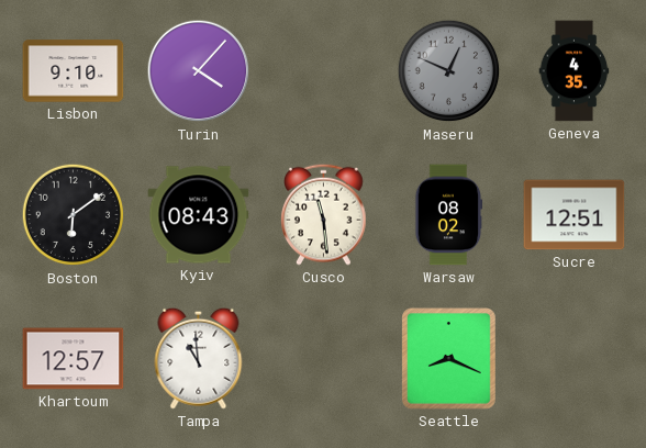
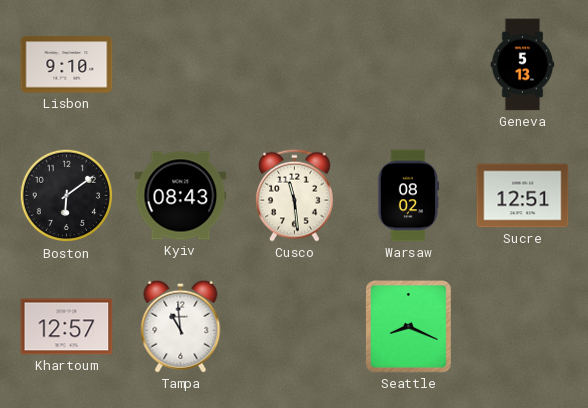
Turin: 4:07 -> none (199, 71)
Maseru: 12:49 -> none (449, 71)
Geneva: 4:35 -> 5:13 (523, 65)
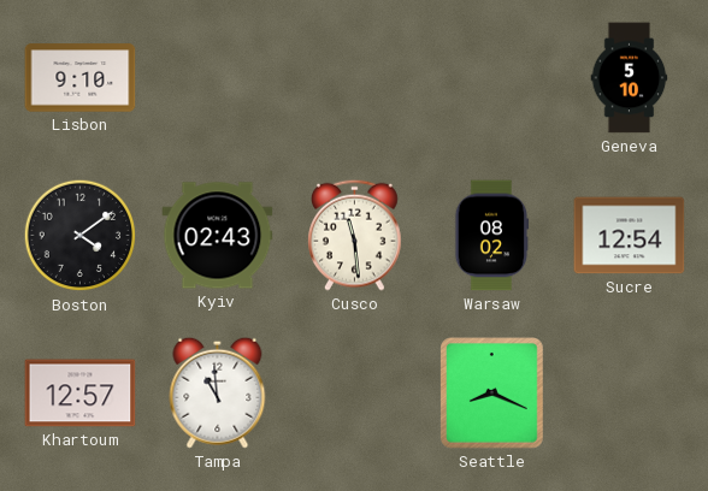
Geneva: 5:13 -> 5:10 (630, 78)
Boston: 6:09 -> 4:09 (81, 236)
Kyiv: 08:43 -> 02:43 (218, 236)
Sucre: 12:51 -> 12:54 (630, 236)
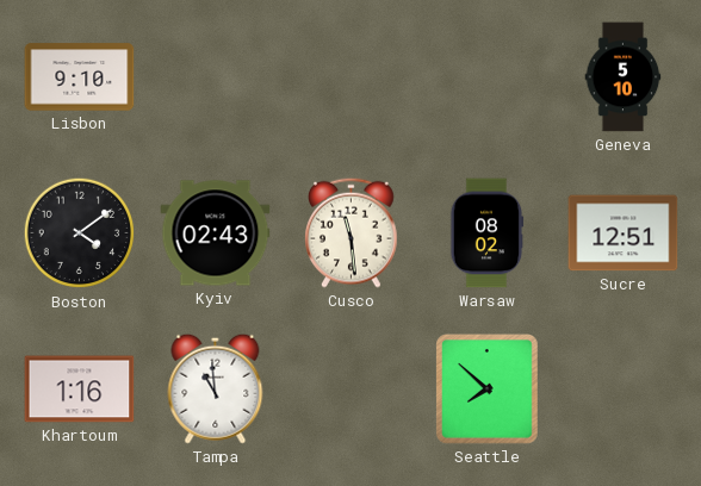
Sucre: 12:54 -> 12:51 (624, 233)
Khartoum: 12:57 -> 1:16 (80, 390)
Seattle: 8:19 -> 7:52 (488, 390)
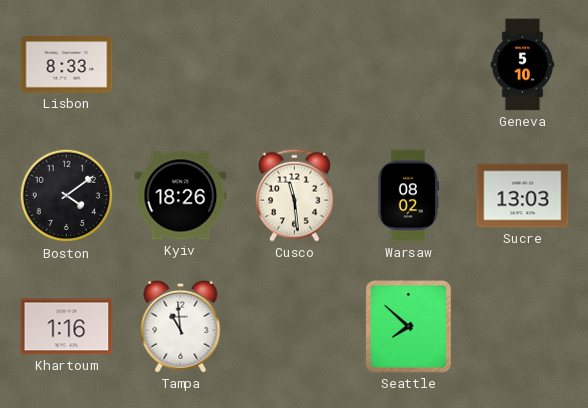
Lisbon: 9:10 -> 8:33 (67, 65)
Kyiv: 02:43 -> 18:26 (181, 196)
Sucre: 12:51 -> 13:03 (523, 196)
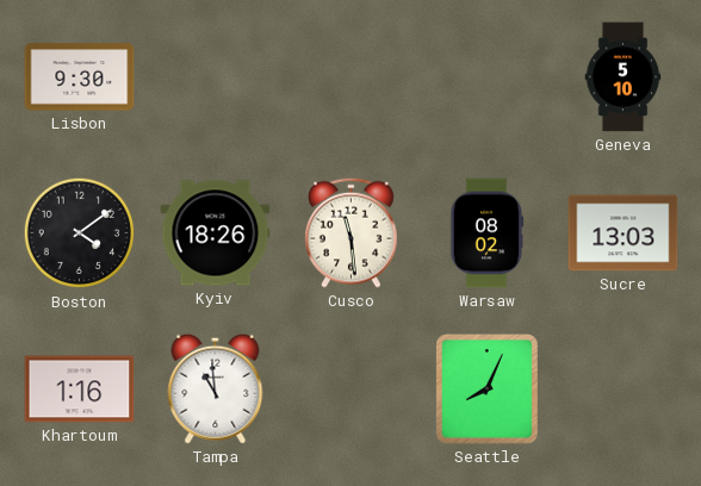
Lisbon: 8:33 -> 9:30 (80, 77)
Seattle: 7:52 -> 8:04 (488, 390)
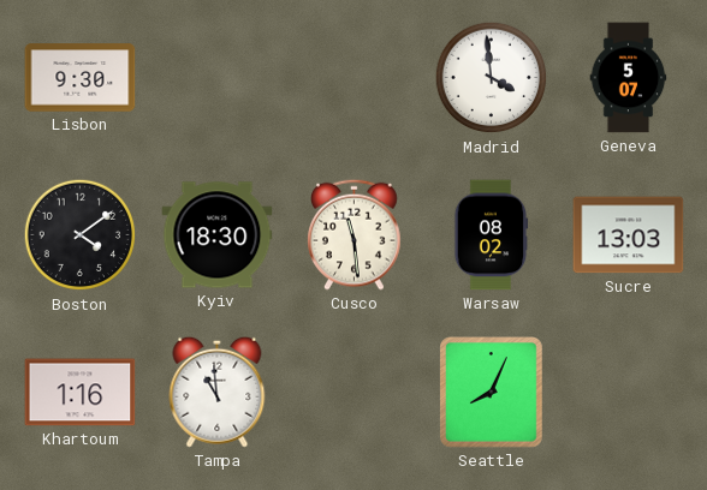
Madrid: none -> 3:59 (492, 78)
Geneva: 5:10 -> 5:07 (629, 78)
Kyiv: 18:26 -> 18:30 (218, 235)
